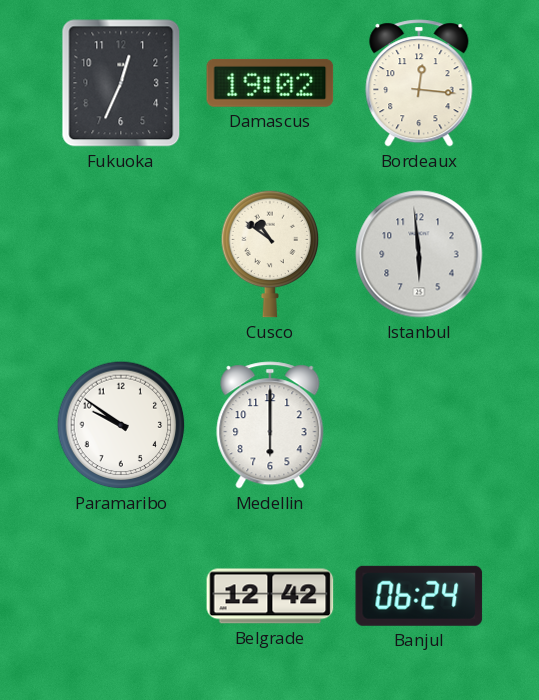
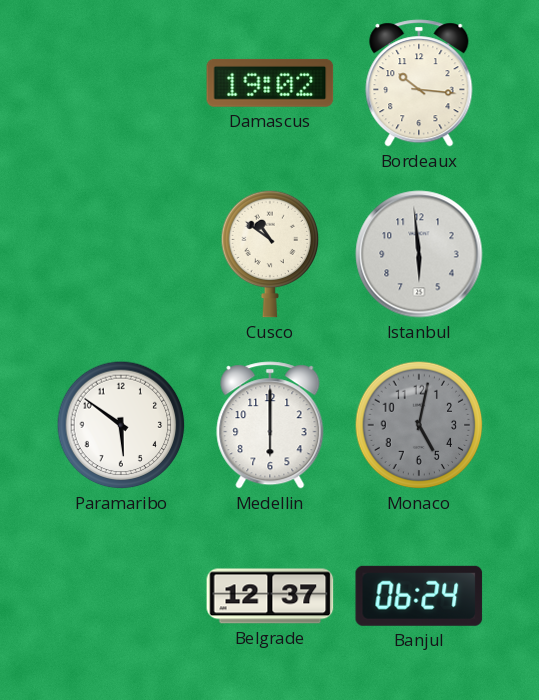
Fukuoka: 12:34 -> none (121, 83)
Bordeaux: 12:16 -> 10:16 (419, 83)
Paramaribo: 9:51 -> 5:51 (121, 425)
Monaco: none -> 5:02 (419, 425)
Belgrade: 12:42 -> 12:37 (270, 596)
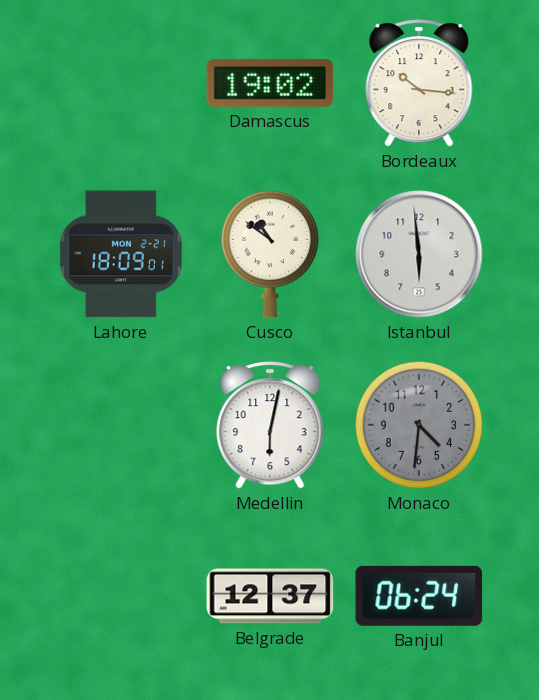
Lahore: none -> 18:09 (121, 254)
Paramaribo: 5:51 -> none (121, 425)
Medellin: 6:00 -> 6:02 (270, 425)
Monaco: 5:02 -> 4:31 (419, 425)
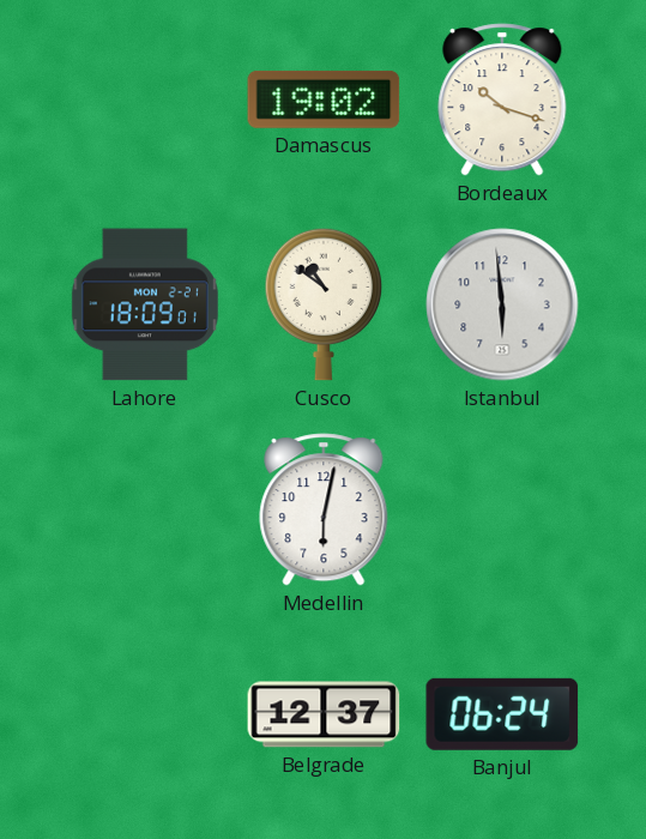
Bordeaux: 10:16 -> 10:18 (502, 99)
Monaco: 4:31 -> none (419, 425)
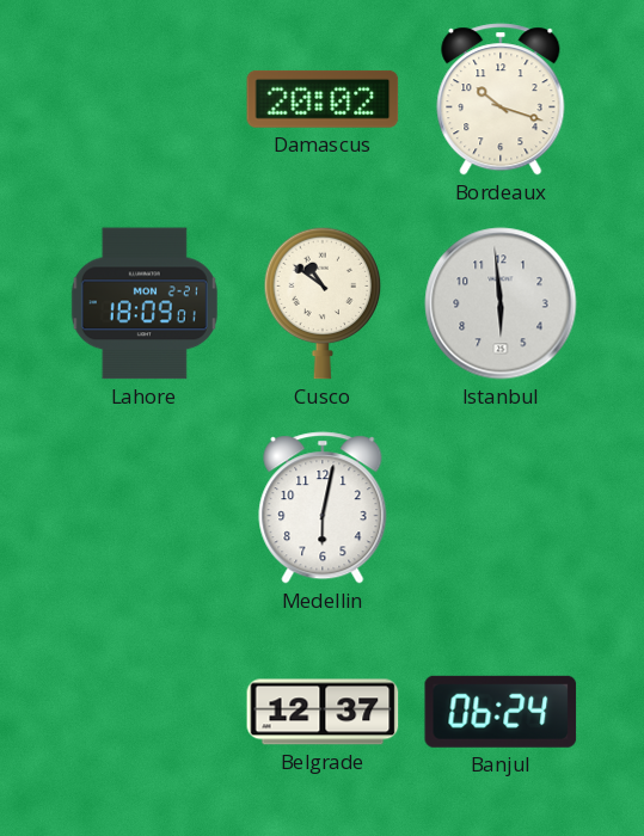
Damascus: 19:02 -> 20:02 (323, 99)
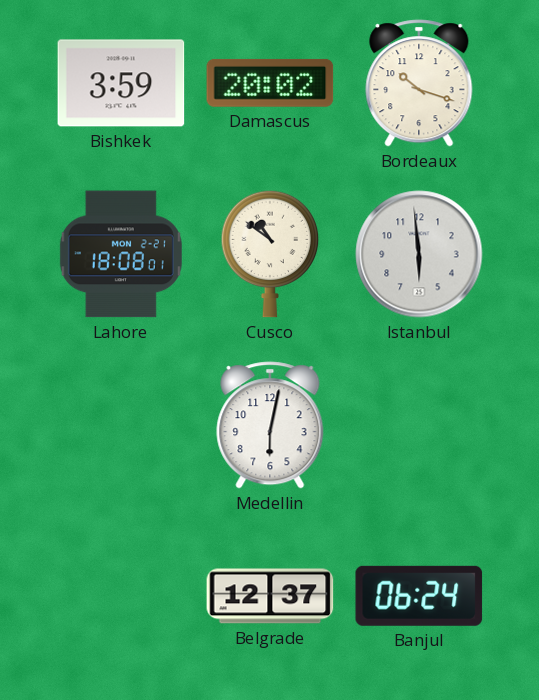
Bishkek: none -> 3:59 (121, 83)
Lahore: 18:09 -> 18:08 (121, 254)
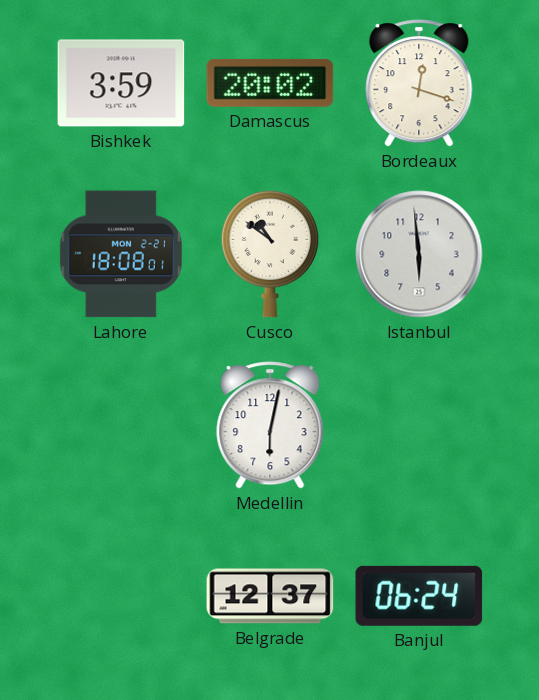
Bordeaux: 10:18 -> 12:18 (419, 83)
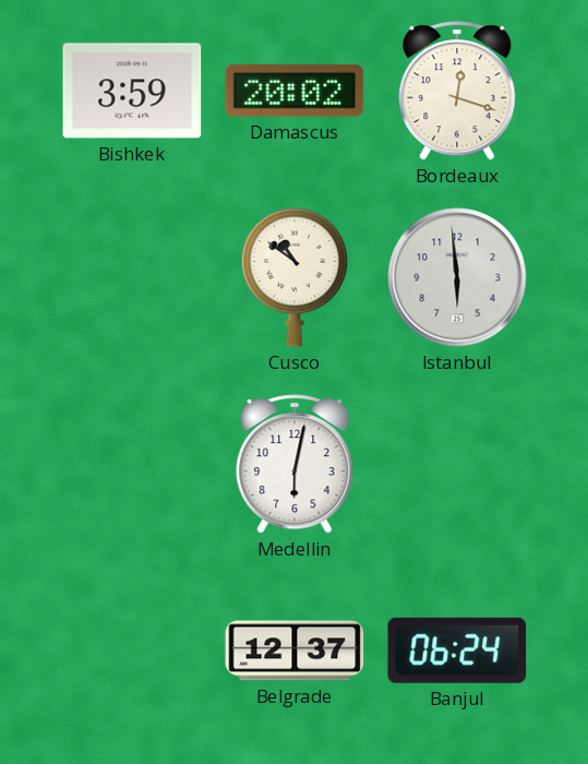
Lahore: 18:08 -> none (121, 254)
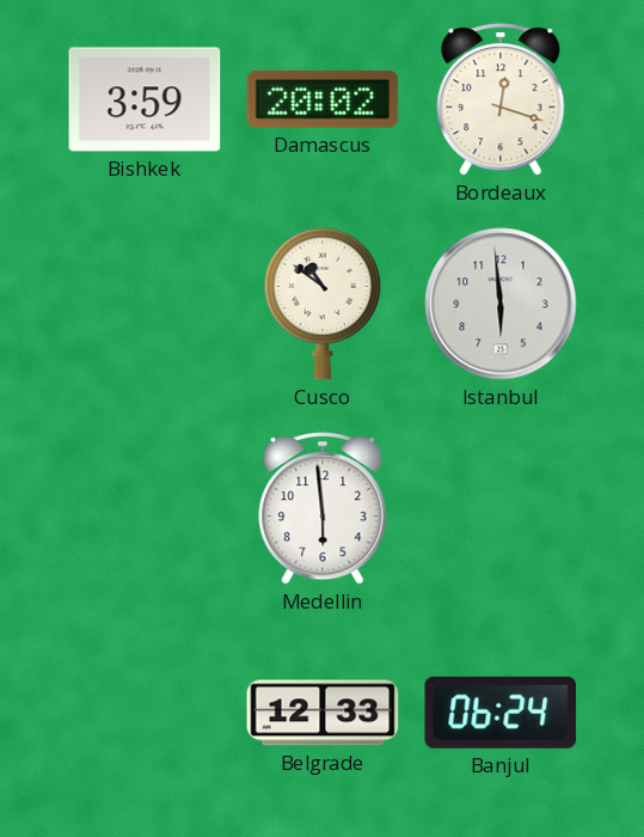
Medellin: 6:02 -> 5:59 (323, 508)
Belgrade: 12:37 -> 12:33 (323, 713)
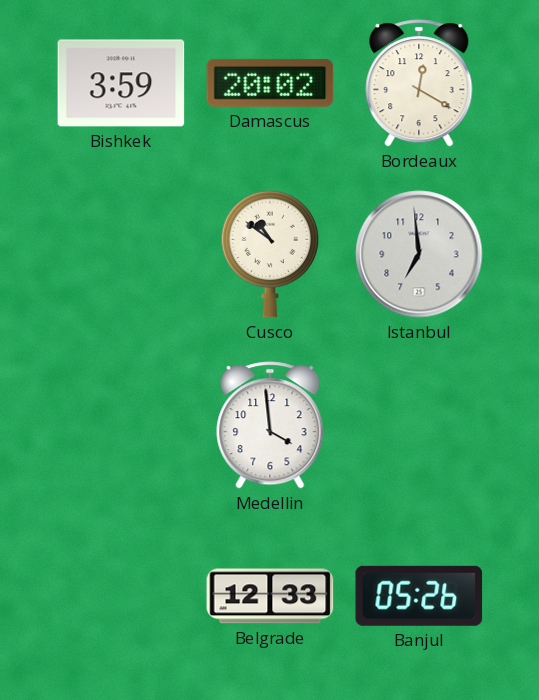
Bordeaux: 12:18 -> 12:20 (419, 83)
Istanbul: 5:59 -> 6:59 (419, 254)
Medellin: 5:59 -> 3:59 (270, 425)
Banjul: 06:24 -> 05:26 (419, 596)
